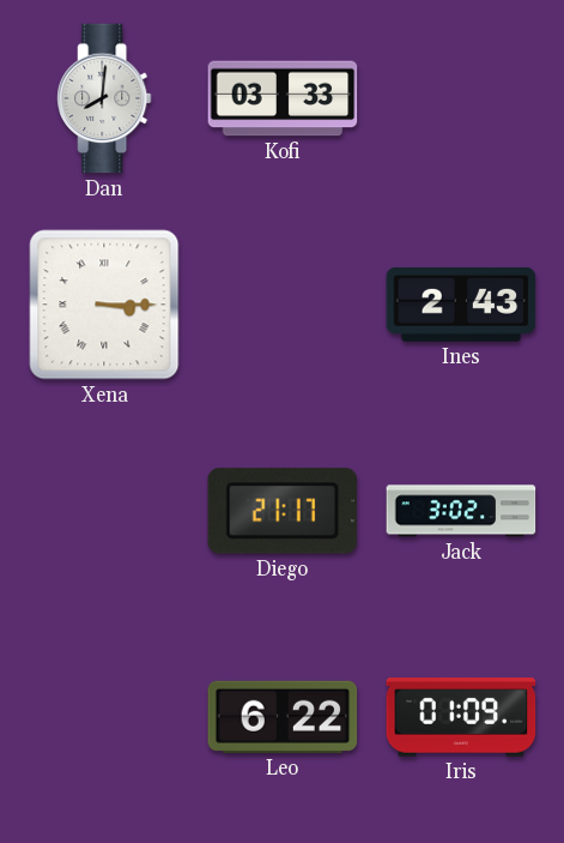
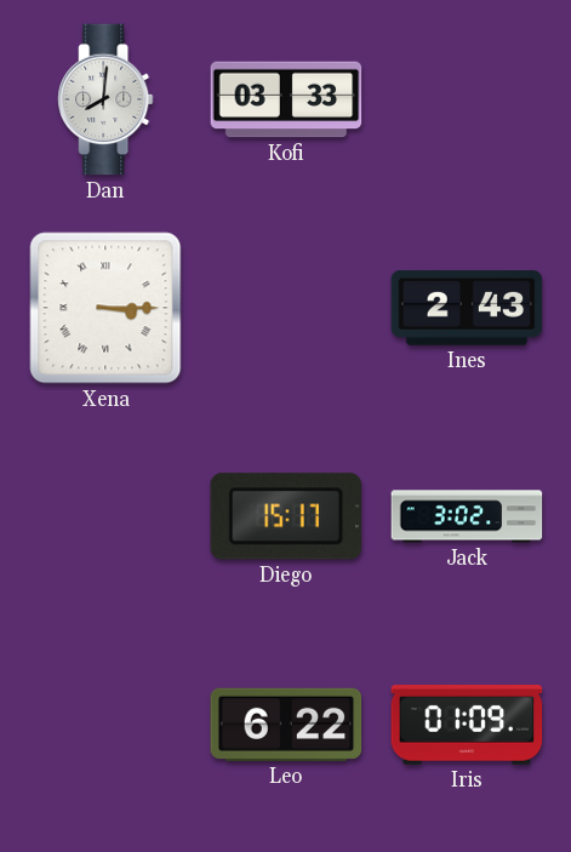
Diego: 21:17 -> 15:17 (286, 516)
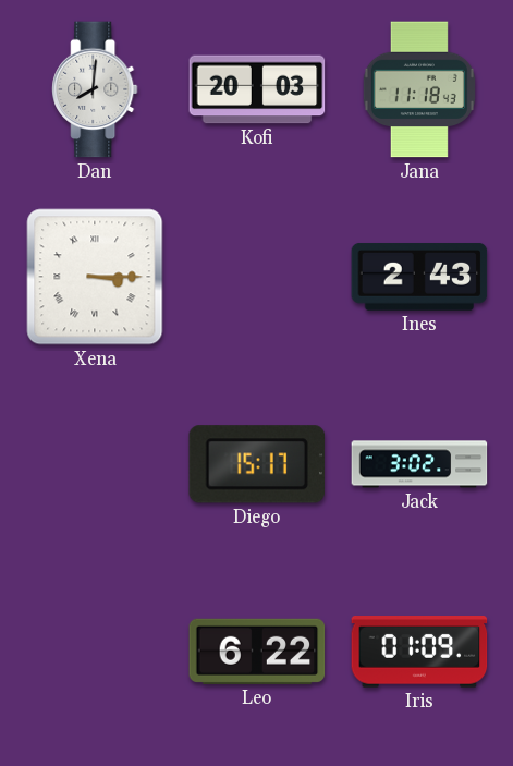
Kofi: 03:33 -> 20:03 (257, 89)
Jana: none -> 11:18 (419, 89)
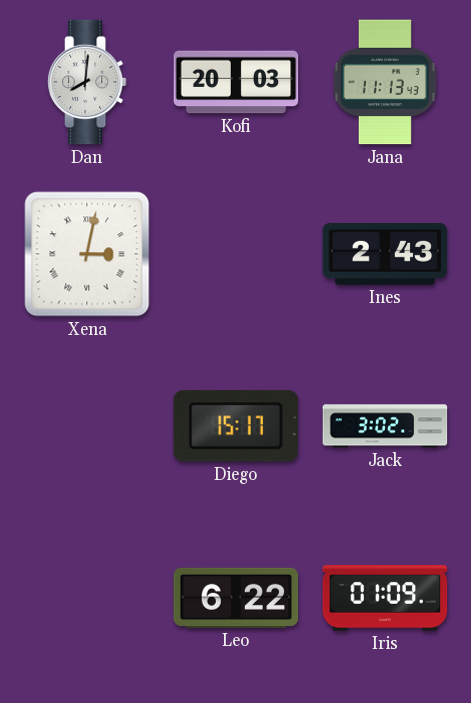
Jana: 11:18 -> 11:13 (385, 82)
Xena: 3:15 -> 3:02 (87, 254)
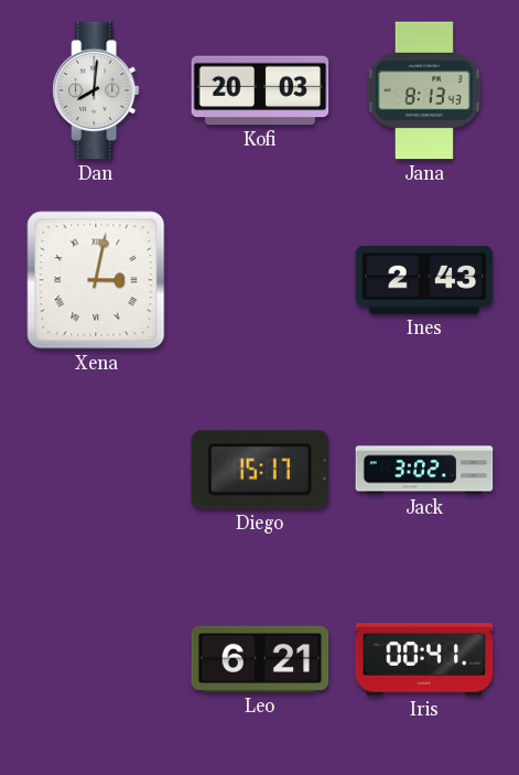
Jana: 11:13 -> 8:13 (424, 90)
Leo: 6:22 -> 6:21 (260, 659)
Iris: 01:09 -> 00:41 (424, 660)
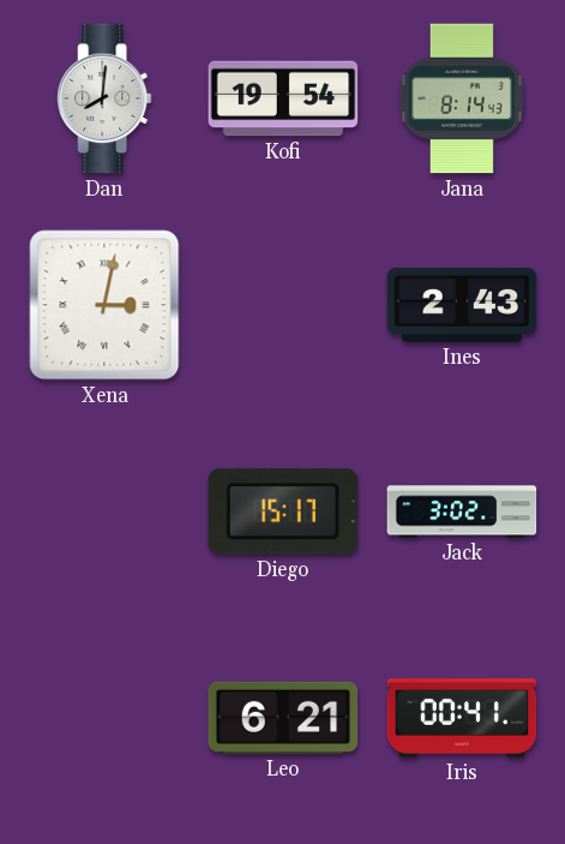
Kofi: 20:03 -> 19:54 (283, 98)
Jana: 8:13 -> 8:14 (462, 98)
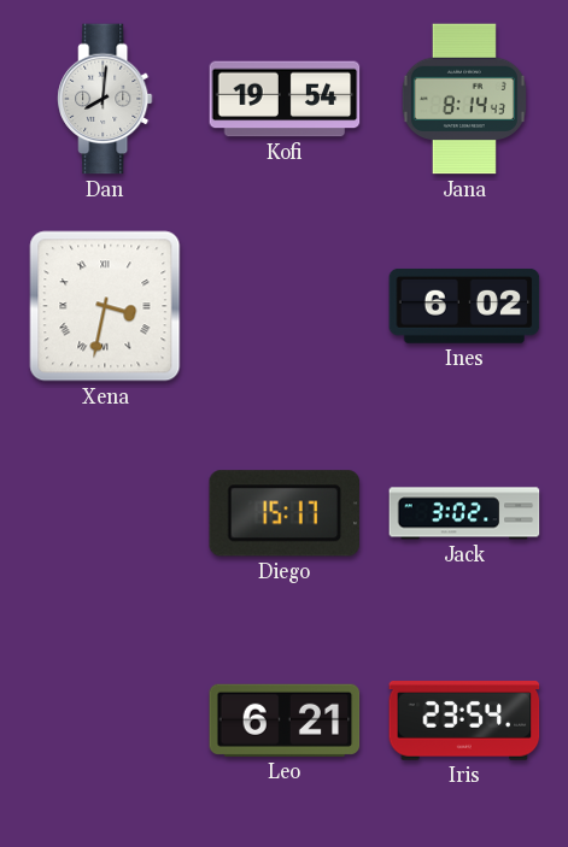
Xena: 3:02 -> 3:32 (105, 306)
Ines: 2:43 -> 6:02 (464, 306)
Iris: 00:41 -> 23:54 (464, 722)
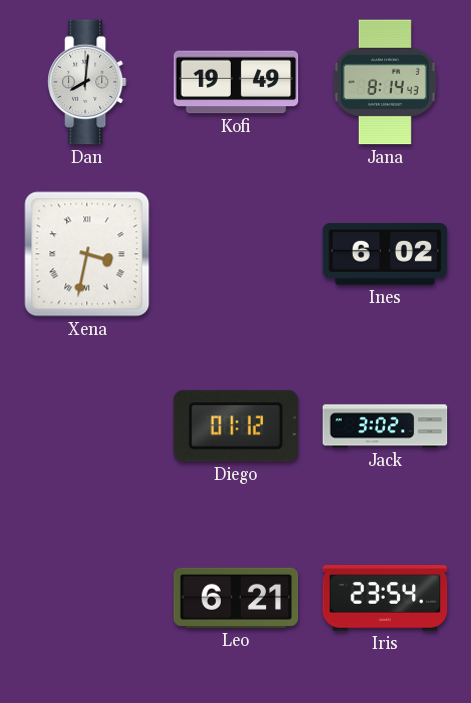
Kofi: 19:54 -> 19:49 (236, 82)
Diego: 15:17 -> 01:12 (236, 426)
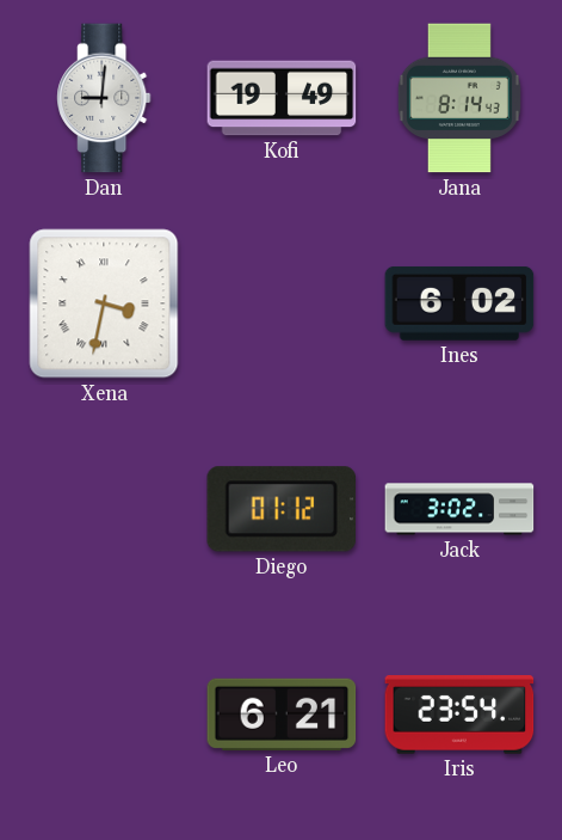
Dan: 8:01 -> 9:01 (104, 98)
